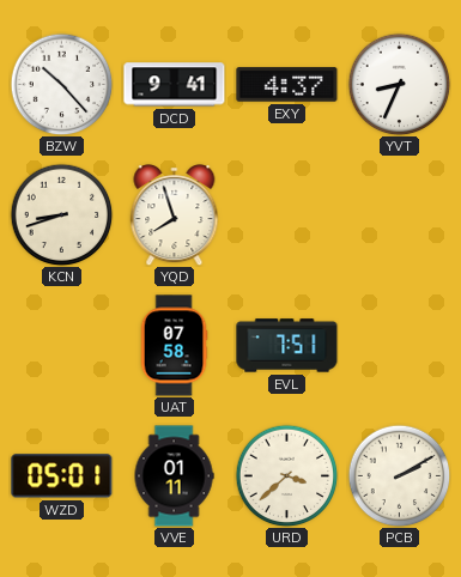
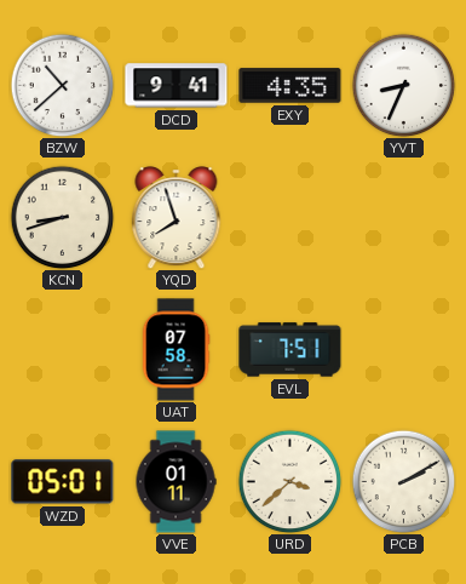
BZW: 10:23 -> 10:38 (62, 85)
EXY: 4:37 -> 4:35 (290, 86)
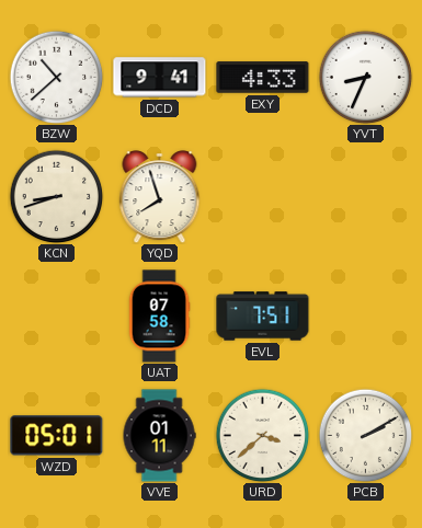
EXY: 4:35 -> 4:33 (263, 78)
